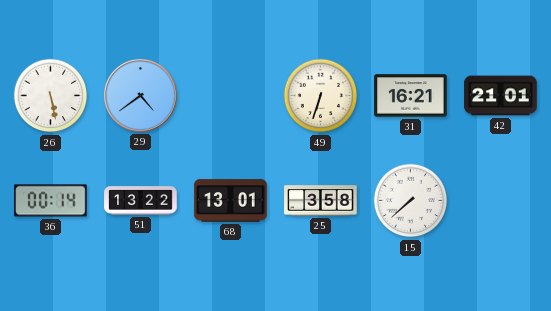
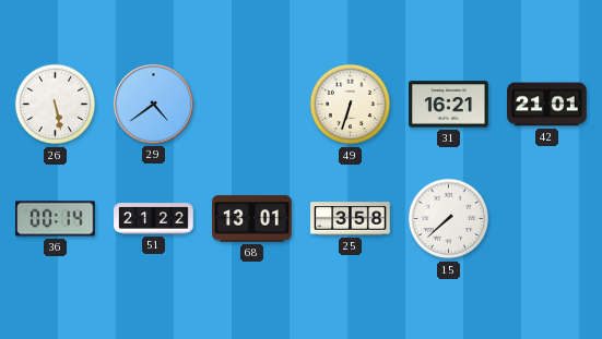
51: 13:22 -> 21:22 (154, 219)
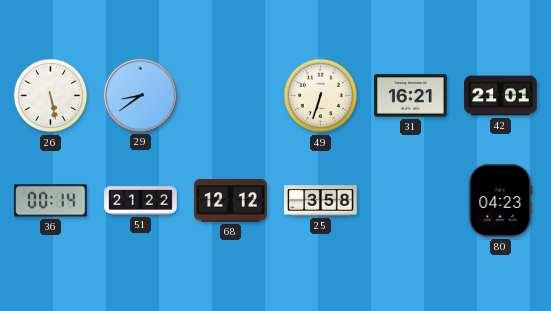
29: 4:39 -> 8:39 (140, 95)
68: 13:01 -> 12:12 (231, 201)
15: 7:38 -> none (449, 219)
80: none -> 04:23 (500, 201)
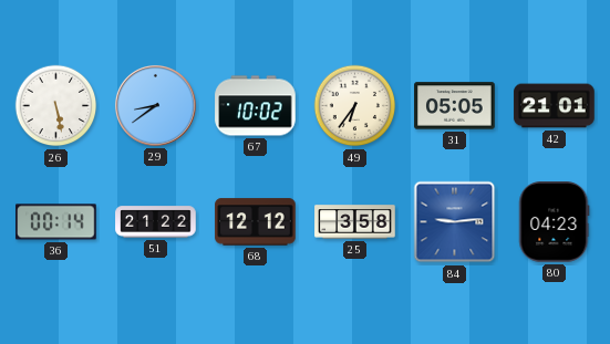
67: none -> 10:02 (256, 106)
49: 6:33 -> 6:36 (355, 106)
31: 16:21 -> 05:05 (455, 106)
84: none -> 9:14 (455, 222)
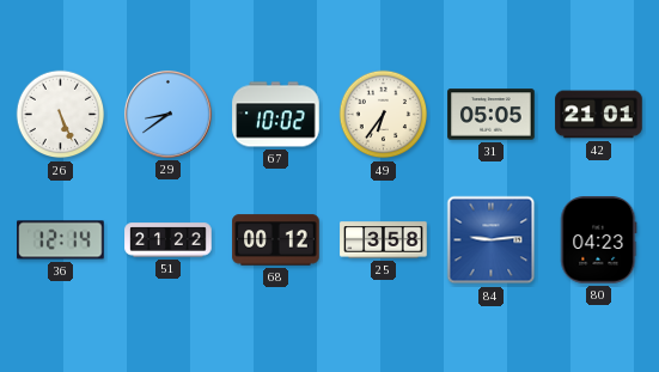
26: 5:28 -> 5:26 (61, 115)
36: 00:14 -> 12:14 (61, 240)
68: 12:12 -> 00:12 (276, 240)
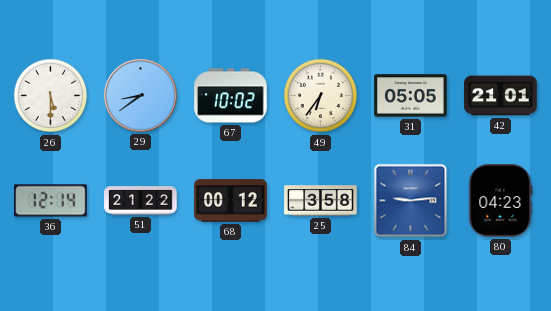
26: 5:26 -> 5:30 (51, 96)
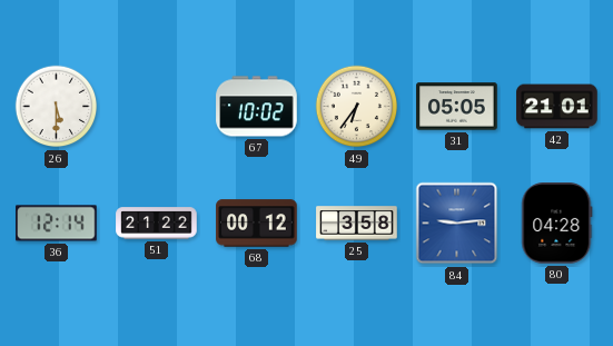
29: 8:39 -> none (140, 95)
80: 04:23 -> 04:28 (556, 224)
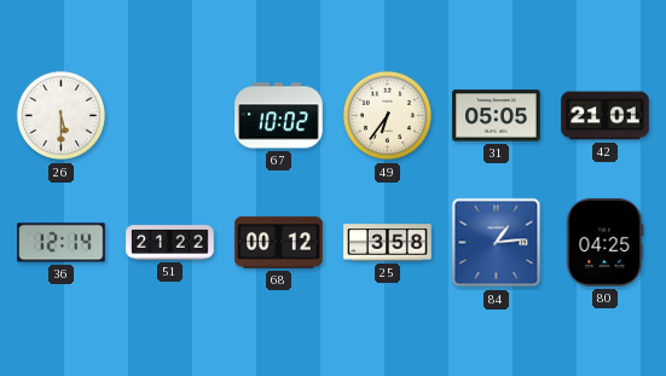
84: 9:14 -> 1:14 (497, 243)
80: 04:28 -> 04:25 (604, 243)
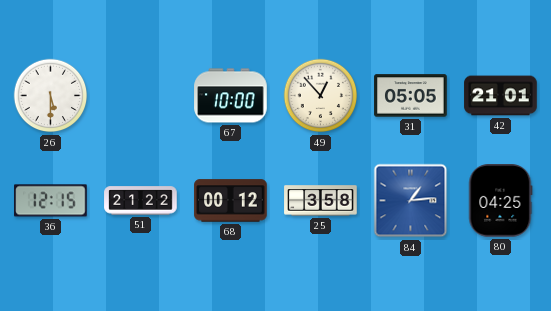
67: 10:02 -> 10:00 (231, 96)
49: 6:36 -> 12:53 (321, 96)
36: 12:14 -> 12:15 (51, 201)
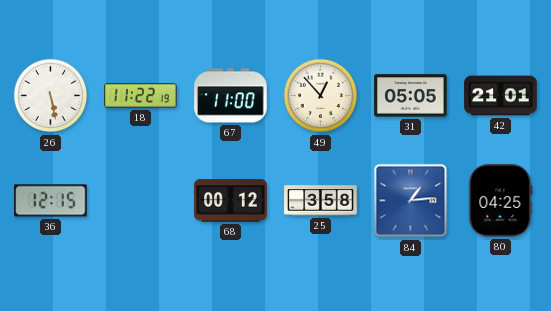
26: 5:30 -> 5:28 (51, 96)
18: none -> 11:22 (141, 96)
67: 10:00 -> 11:00 (231, 96)
51: 21:22 -> none (141, 201)
